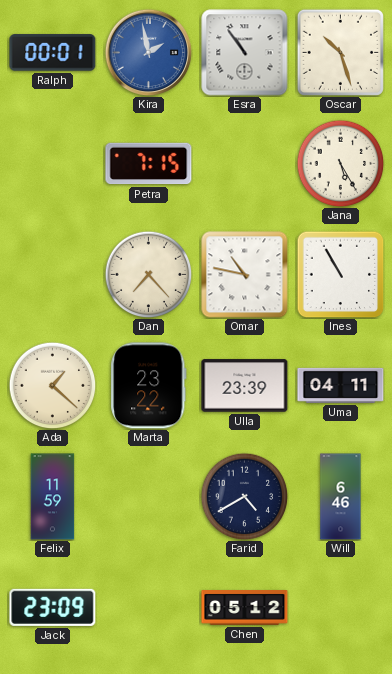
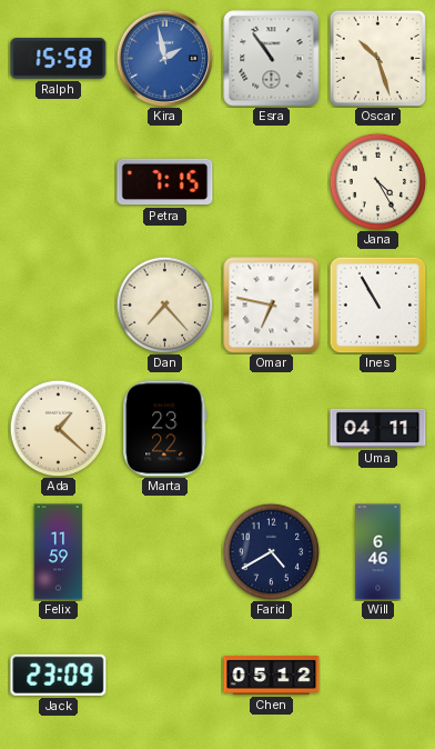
Ralph: 00:01 -> 15:58 (59, 59)
Jana: 5:25 -> 4:25 (377, 181)
Omar: 10:47 -> 6:47 (272, 306)
Ulla: 23:39 -> none (245, 386)
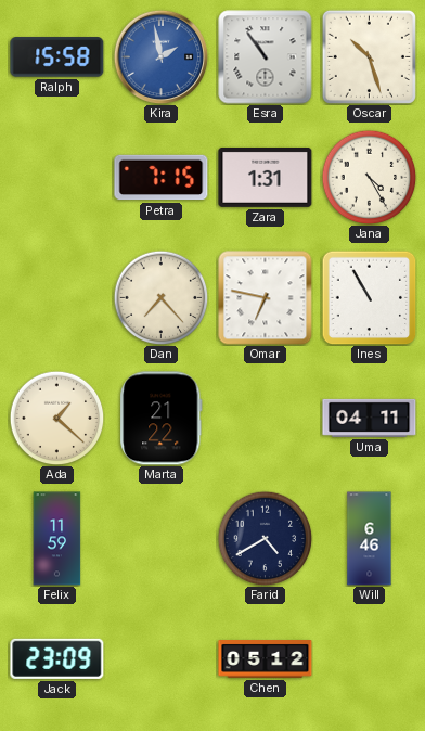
Zara: none -> 1:31 (266, 177)
Marta: 23:22 -> 21:22 (162, 419)
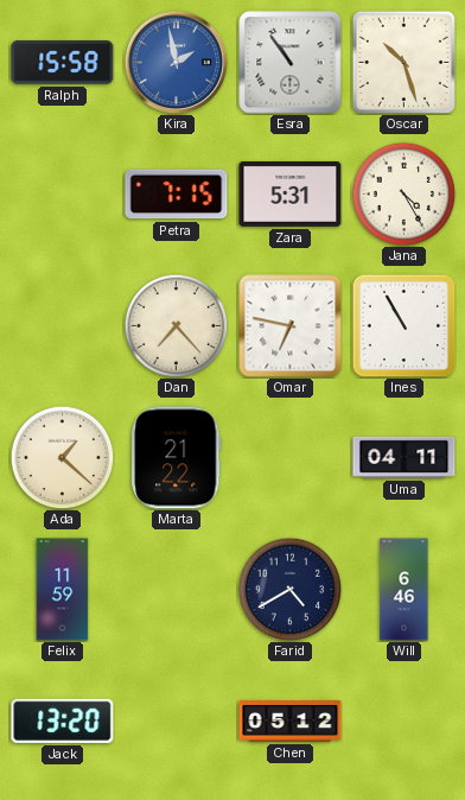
Zara: 1:31 -> 5:31 (291, 193)
Jack: 23:09 -> 13:20 (63, 720)
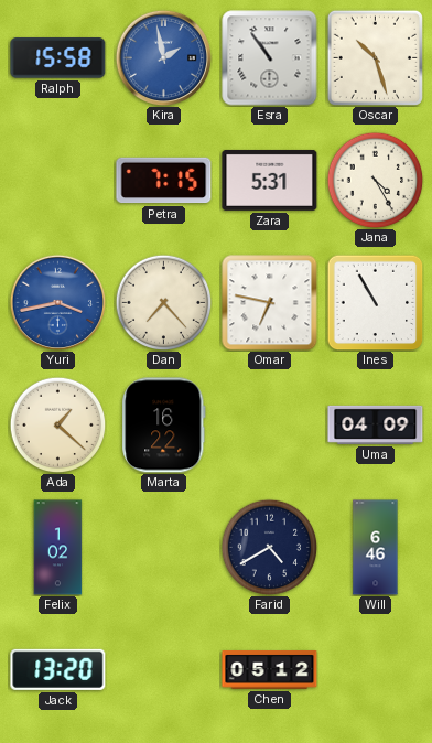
Yuri: none -> 3:43 (57, 302)
Marta: 21:22 -> 16:22 (164, 426)
Uma: 04:11 -> 04:09 (376, 424)
Felix: 11:59 -> 1:02 (58, 548)
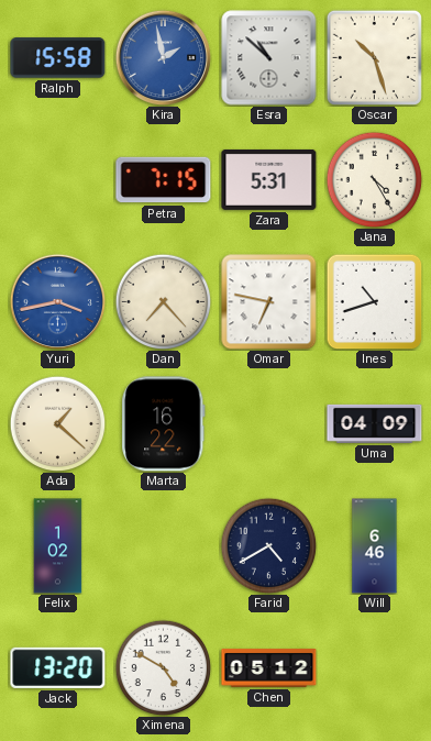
Esra: 10:54 -> 10:52 (269, 58)
Ines: 10:55 -> 10:42 (374, 301)
Ximena: none -> 4:50 (163, 667)
